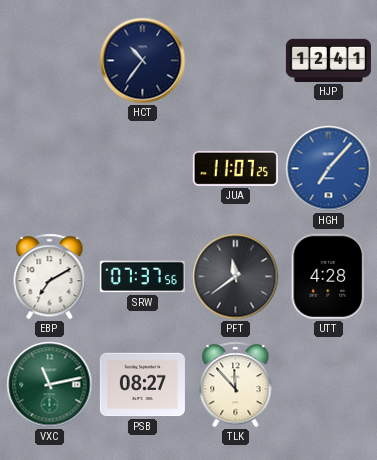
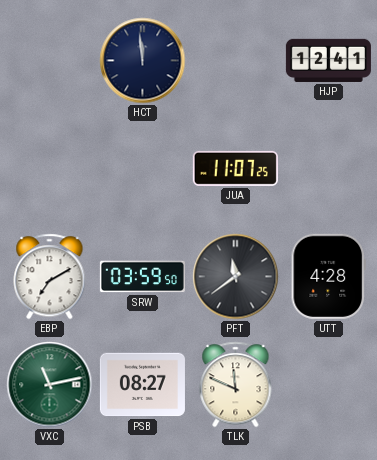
HCT: 10:36 -> 11:59 (143, 61)
HGH: 7:07 -> none (329, 169)
SRW: 07:37 -> 03:59 (142, 277)
TLK: 11:53 -> 11:49 (236, 385)
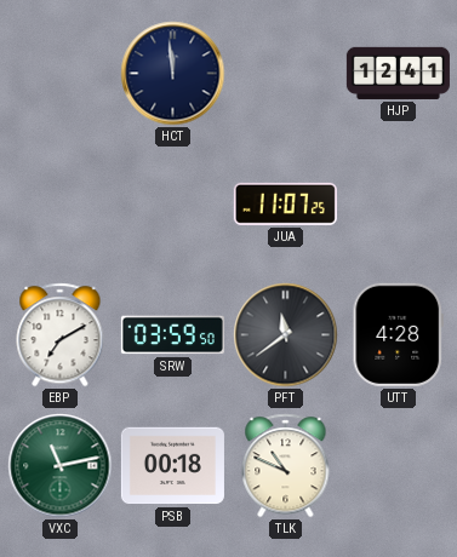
PSB: 08:27 -> 00:18 (172, 466)
TLK: 11:49 -> 10:49 (286, 466)
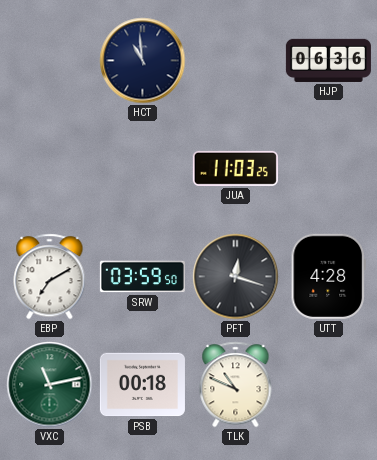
HCT: 11:59 -> 10:59 (143, 61)
HJP: 12:41 -> 06:36 (328, 60)
JUA: 11:07 -> 11:03 (235, 168)
PFT: 11:39 -> 12:18 (236, 277)
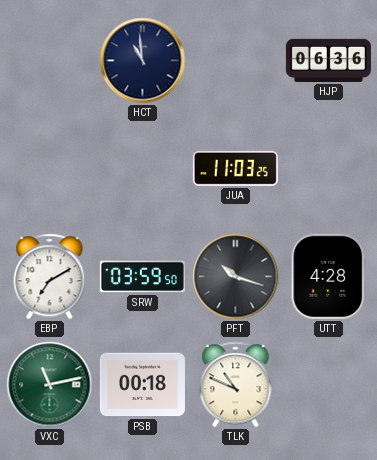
PFT: 12:18 -> 10:18 (236, 277)
